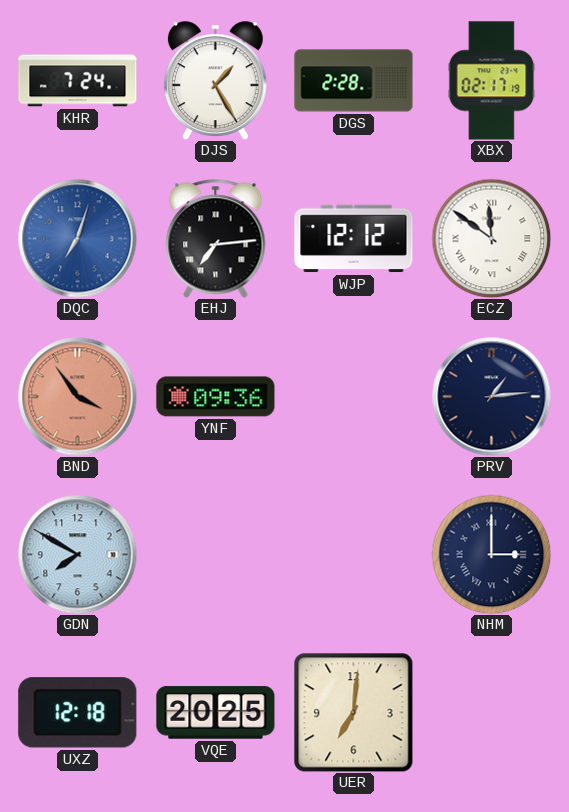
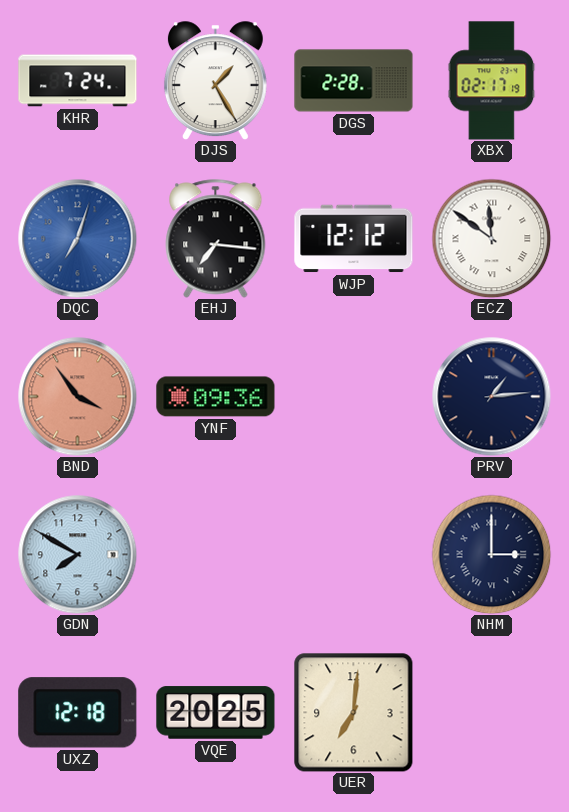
EHJ: 7:14 -> 7:16 (216, 239)
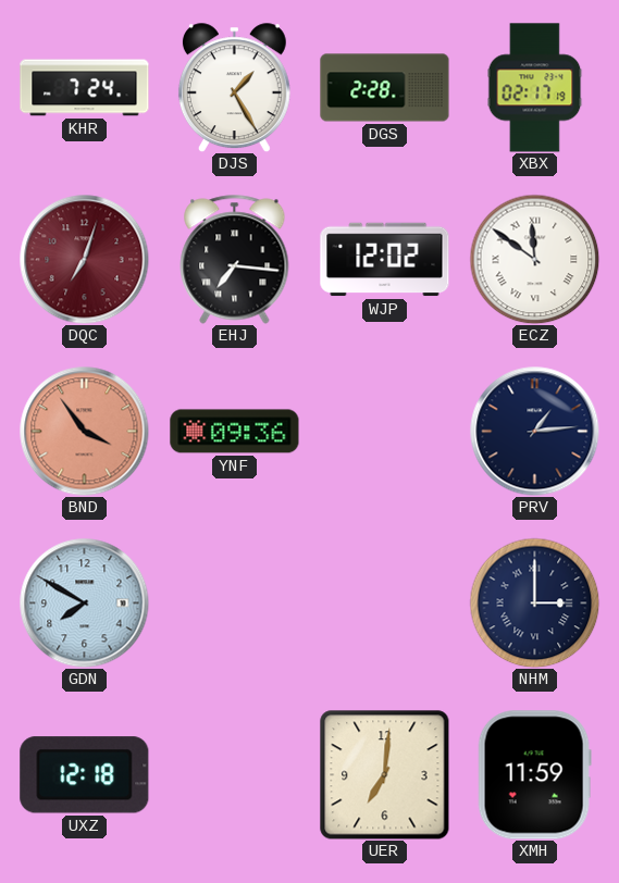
DQC dial: blue -> burgundy (85, 260)
WJP: 12:12 -> 12:02 (385, 260)
VQE: 20:25 -> none (216, 713)
XMH: none -> 11:59 (534, 775)
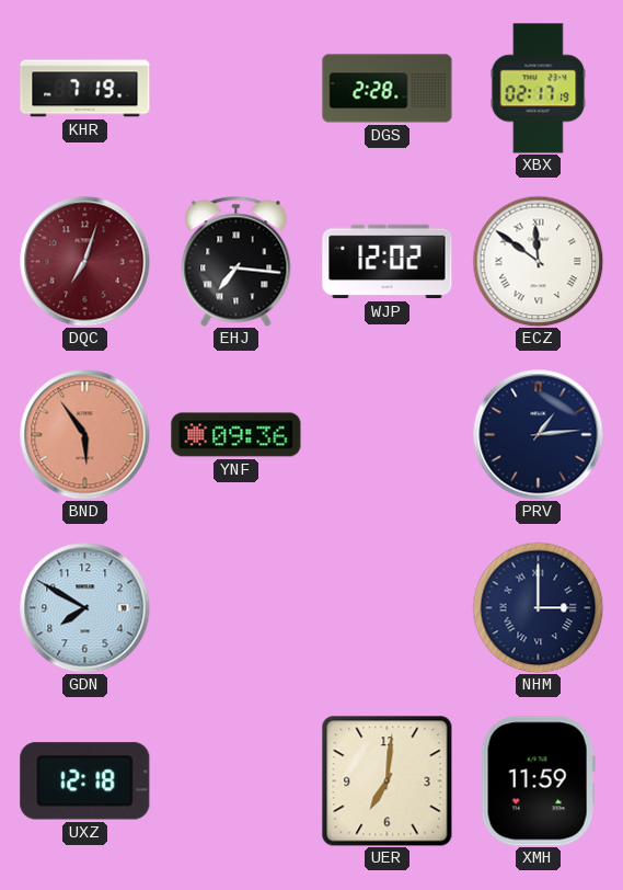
KHR: 7:24 -> 7:19 (85, 89)
DJS: 1:25 -> none (234, 88)
BND: 3:54 -> 5:54 (85, 435)
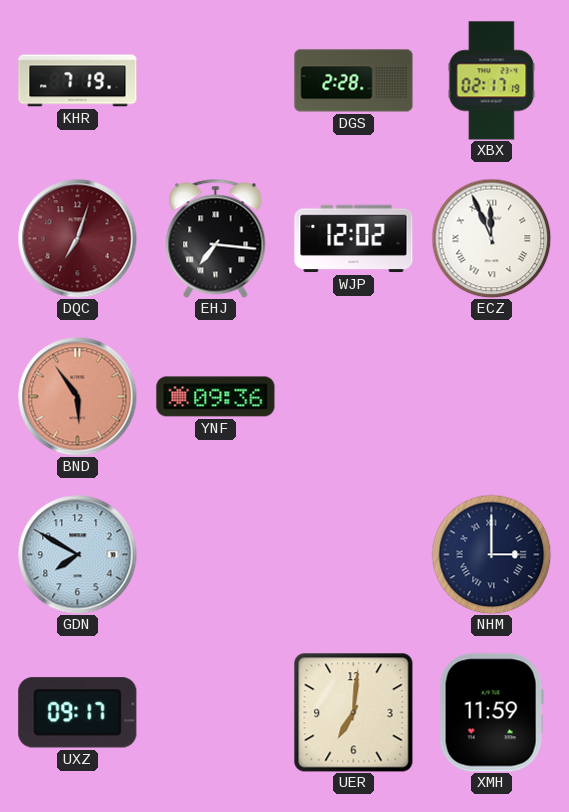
ECZ: 11:51 -> 11:56 (491, 238)
PRV: 1:14 -> none (539, 435)
UXZ: 12:18 -> 09:17 (78, 713)
